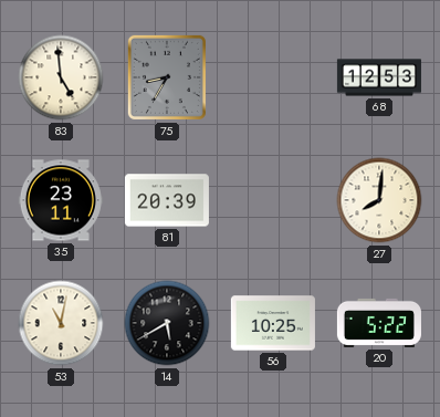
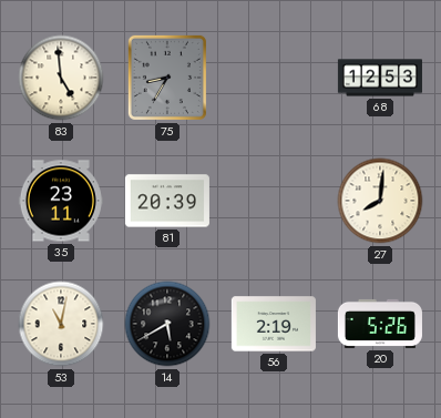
56: 10:25 -> 2:19 (274, 324)
20: 5:22 -> 5:26 (380, 324)
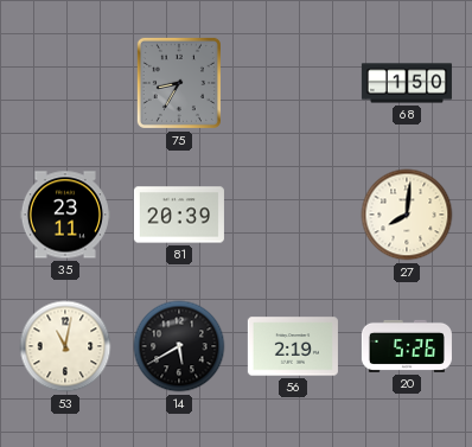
83: 4:59 -> none (61, 78)
68: 12:53 -> 1:50 (407, 83)
